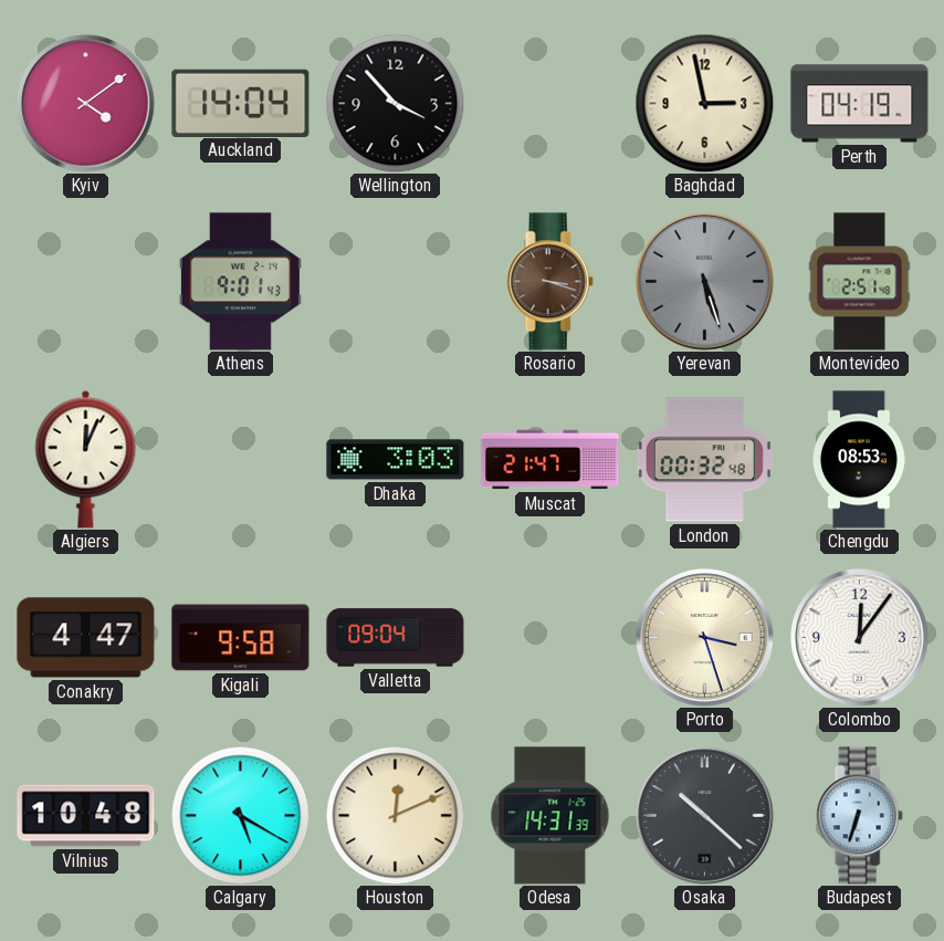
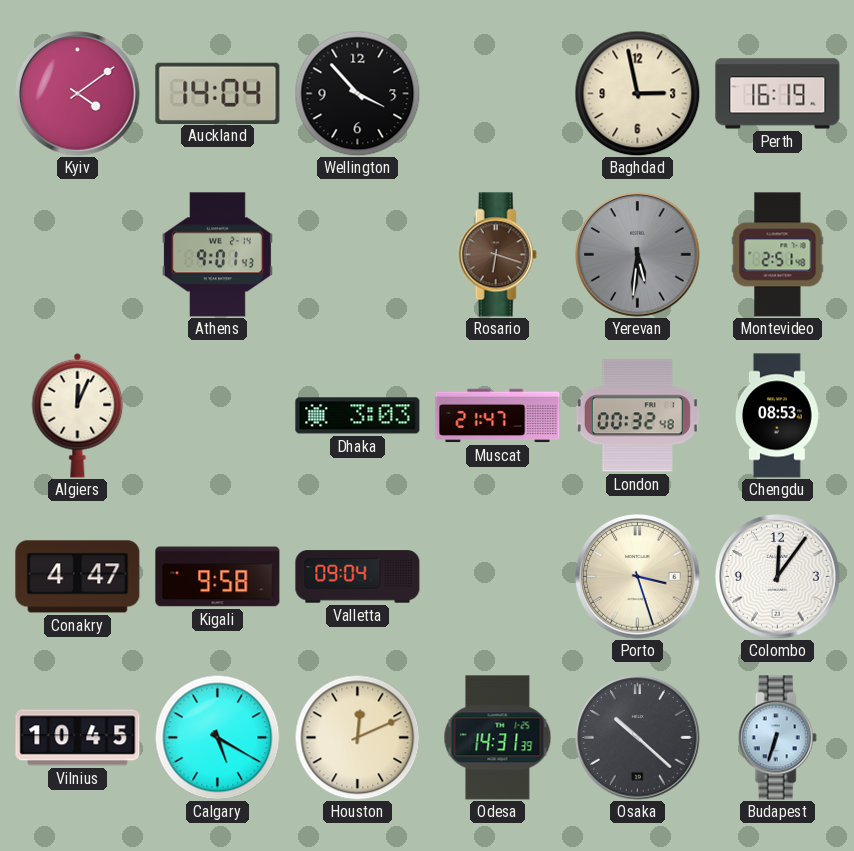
Perth: 04:19 -> 16:19 (778, 94)
Rosario: 3:18 -> 6:18 (497, 255)
Yerevan: 5:27 -> 5:31 (638, 255)
Vilnius: 10:48 -> 10:45 (78, 738)
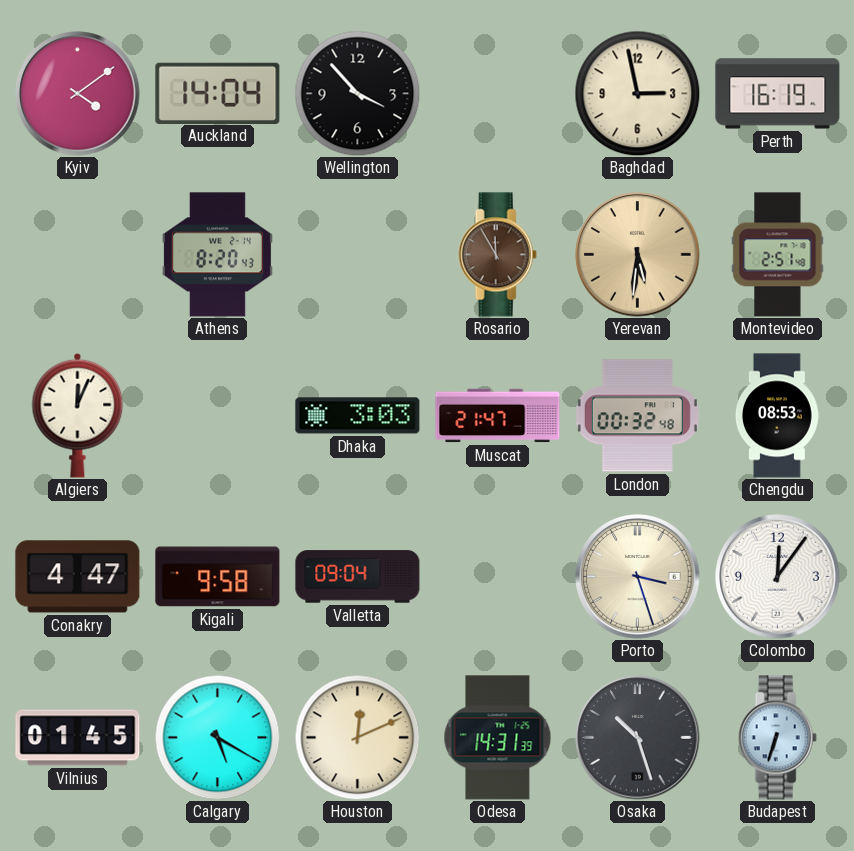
Athens: 9:01 -> 8:20 (217, 255)
Rosario: 6:18 -> 11:55 (497, 255)
Yerevan dial: grey -> champagne (638, 255)
Vilnius: 10:45 -> 01:45 (78, 738)
Osaka: 10:22 -> 10:27 (638, 738)
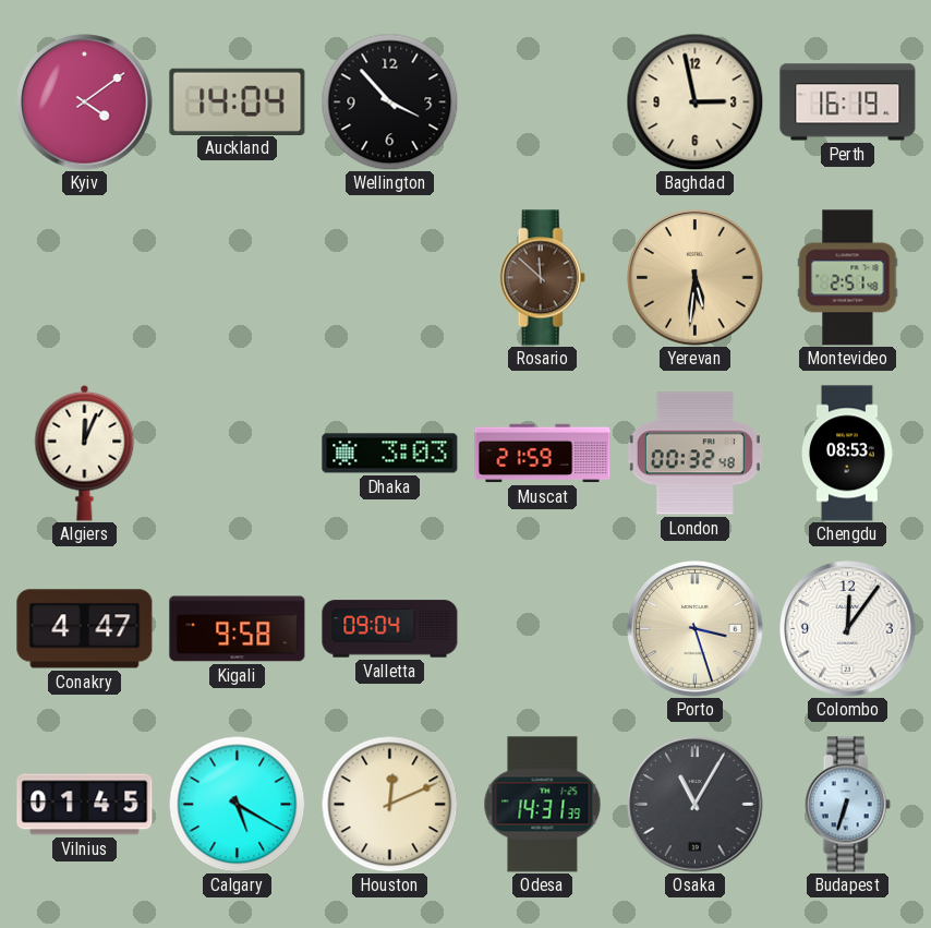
Athens: 8:20 -> none (217, 255)
Rosario: 11:55 -> 11:52 (542, 278)
Muscat: 21:47 -> 21:59 (543, 454)
Osaka: 10:27 -> 11:05 (696, 805)
